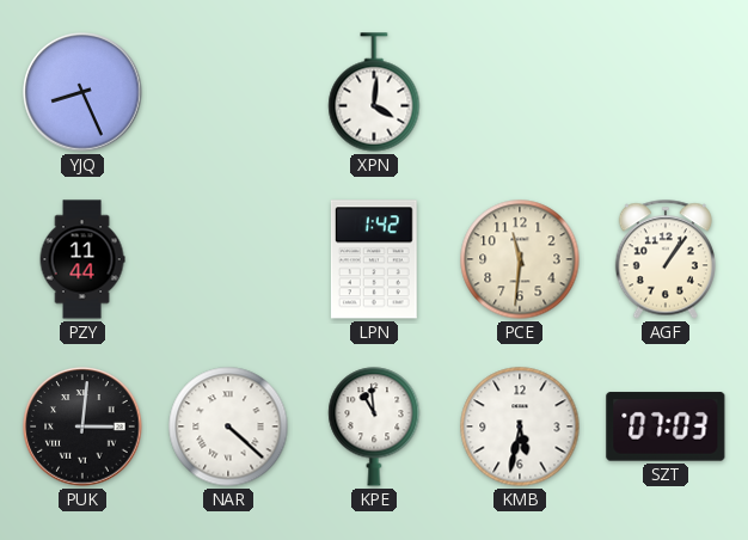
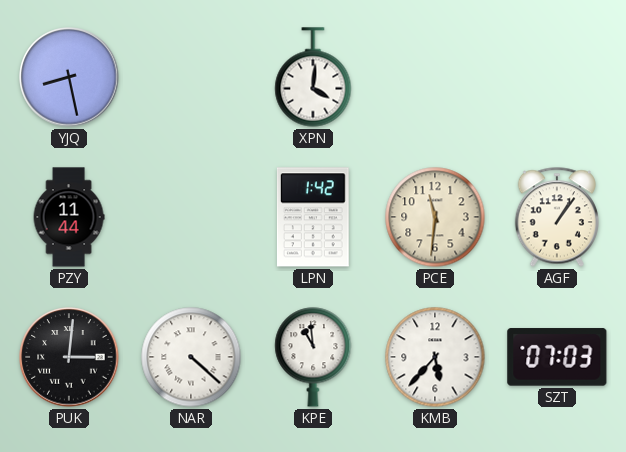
YJQ: 8:26 -> 8:28 (69, 77)
KMB: 5:32 -> 5:37 (435, 357)
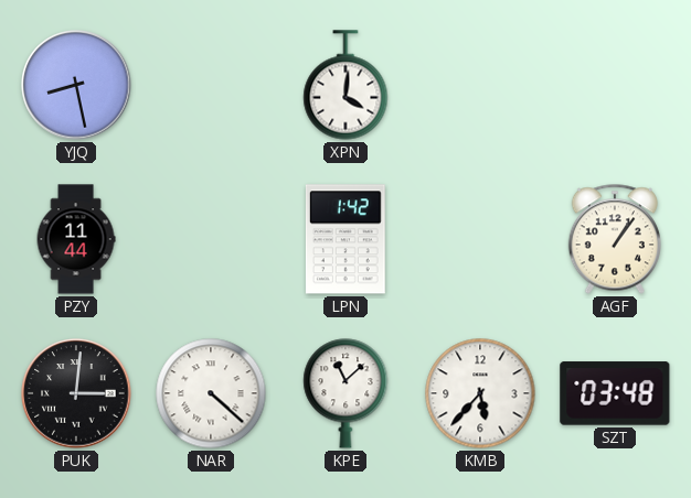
PCE: 11:31 -> none (435, 217)
KPE: 10:59 -> 11:08 (345, 393)
SZT: 07:03 -> 03:48 (615, 393)
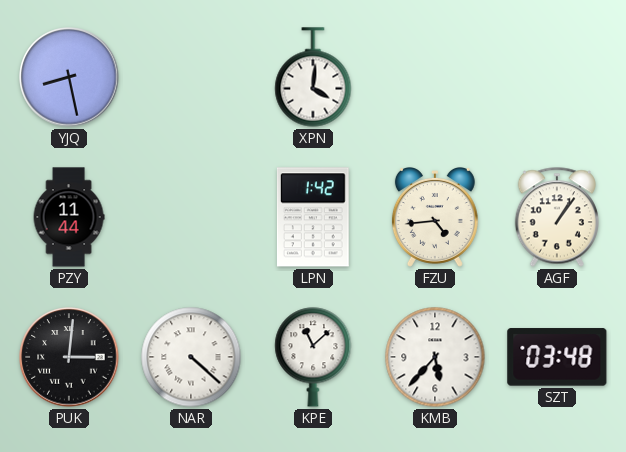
FZU: none -> 4:44 (435, 218)
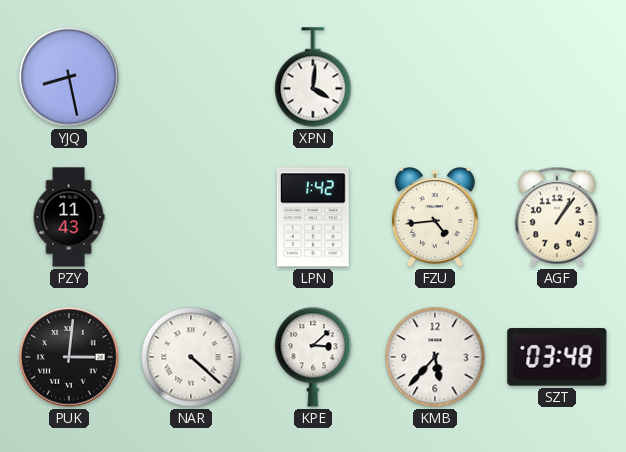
PZY: 11:44 -> 11:43 (69, 217)
KPE: 11:08 -> 3:08 (313, 357)
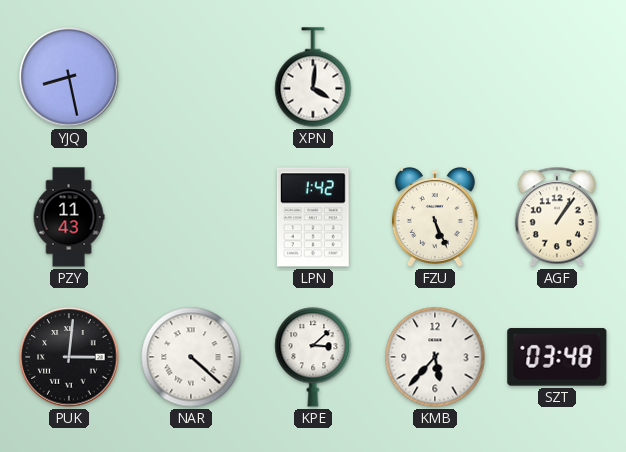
FZU: 4:44 -> 5:26 (435, 218)
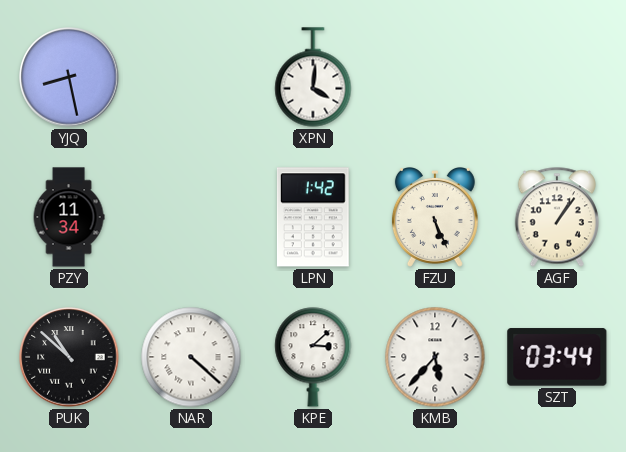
PZY: 11:43 -> 11:34 (69, 217)
PUK: 3:01 -> 10:52 (69, 357)
SZT: 03:48 -> 03:44 (557, 357)
